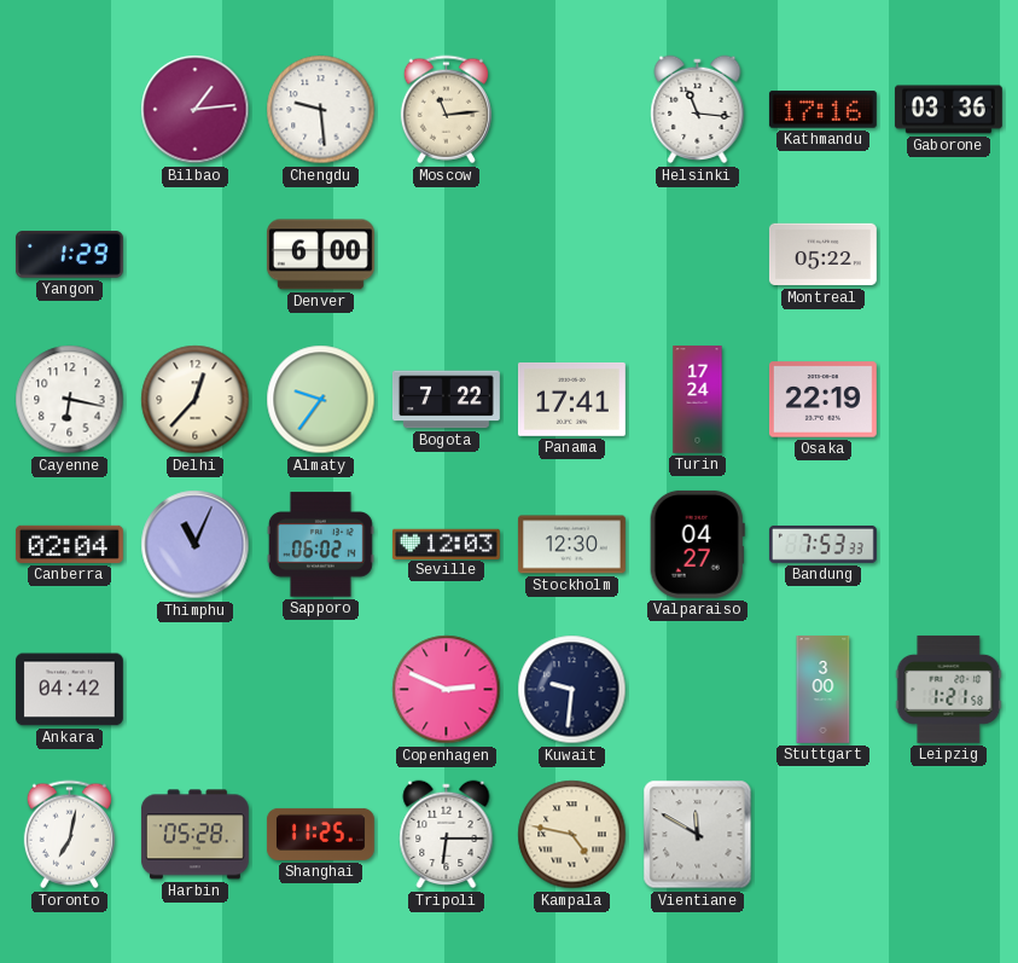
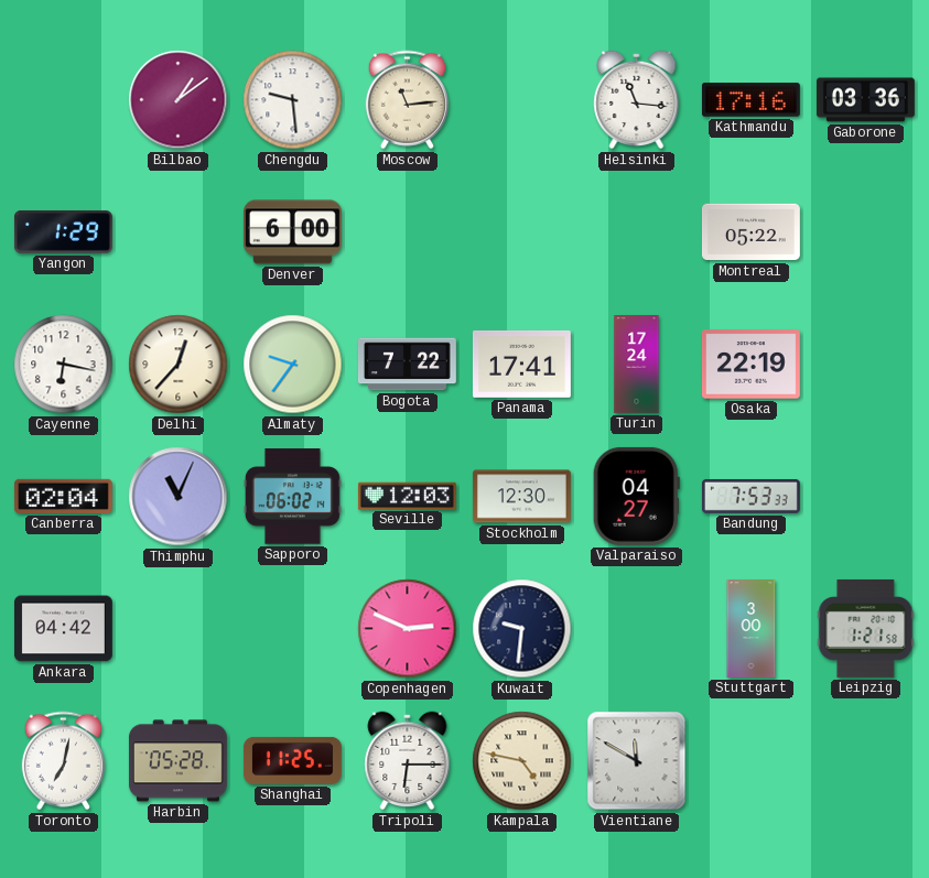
Bilbao: 1:14 -> 1:09 (179, 100)
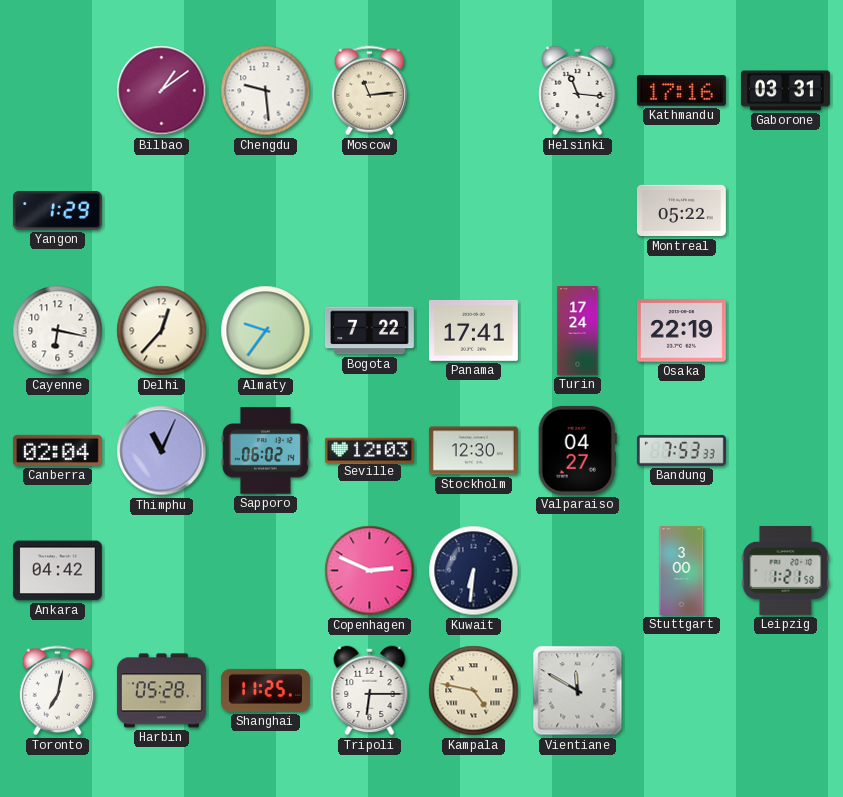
Gaborone: 03:36 -> 03:31 (785, 91)
Denver: 6:00 -> none (292, 232)
Kuwait: 9:31 -> 6:31 (474, 571)
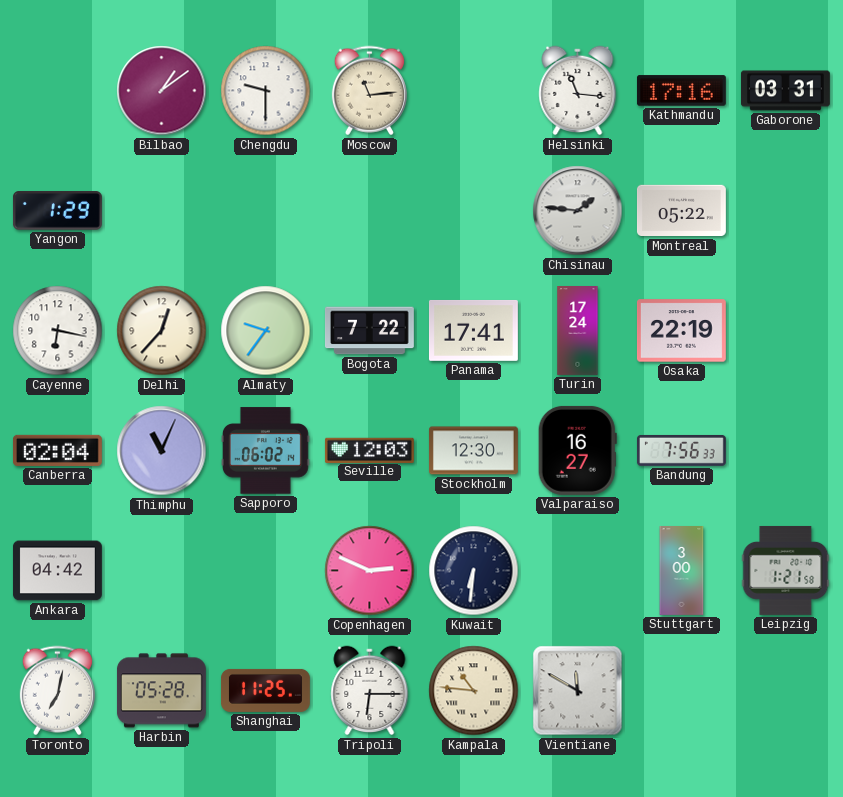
Chengdu: 9:29 -> 9:30 (266, 91)
Chisinau: none -> 1:46 (578, 211)
Valparaiso: 04:27 -> 16:27 (577, 450)
Bandung: 7:53 -> 7:56 (681, 450)
Kampala: 4:47 -> 10:46 (474, 691)
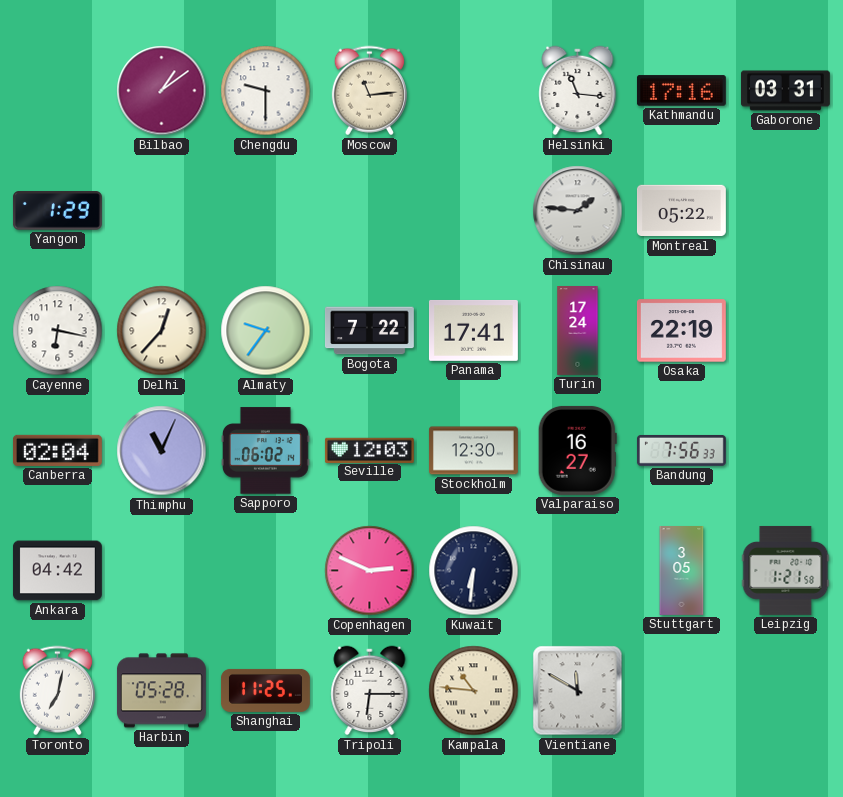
Stuttgart: 3:00 -> 3:05 (682, 571)
